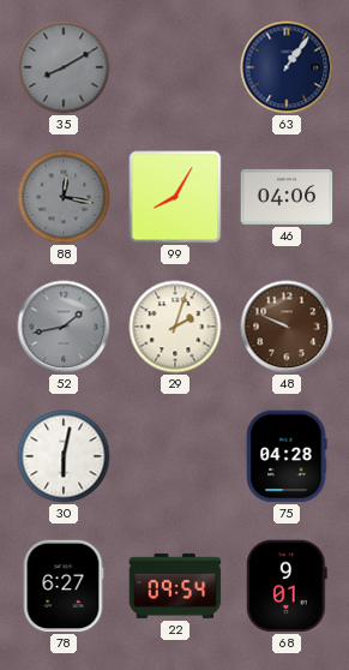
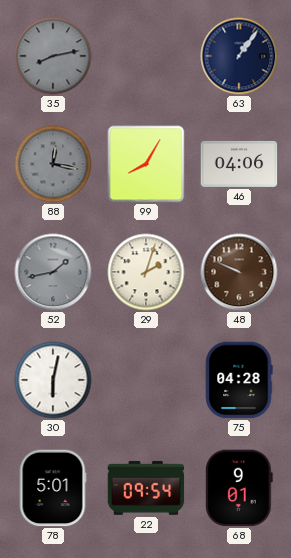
35: 8:10 -> 8:13 (53, 56)
78: 6:27 -> 5:01 (53, 488)
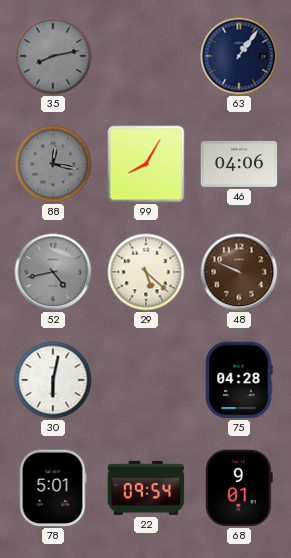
52: 1:43 -> 4:43 (53, 272)
29: 2:03 -> 5:22 (146, 272)
